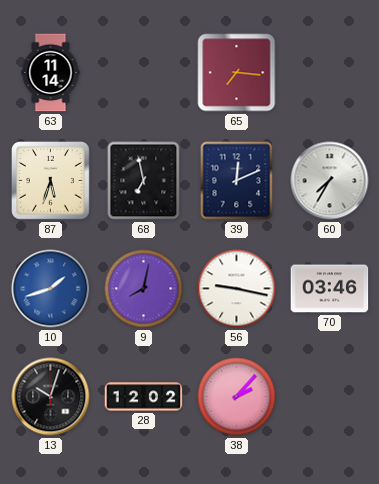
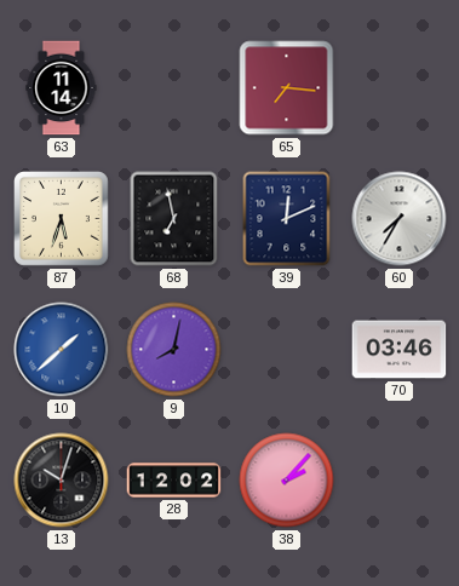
10: 1:42 -> 1:38 (62, 350)
56: 9:17 -> none (237, 289)
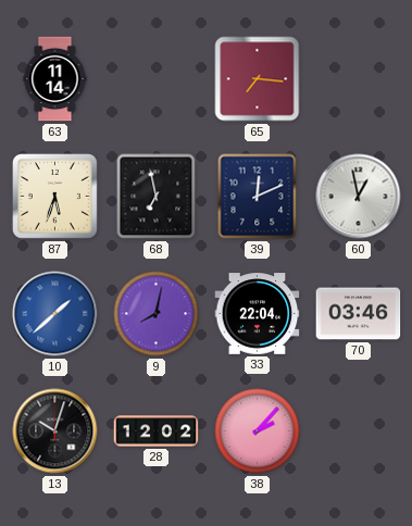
60: 7:35 -> 12:58 (359, 197)
33: none -> 22:04 (258, 314)
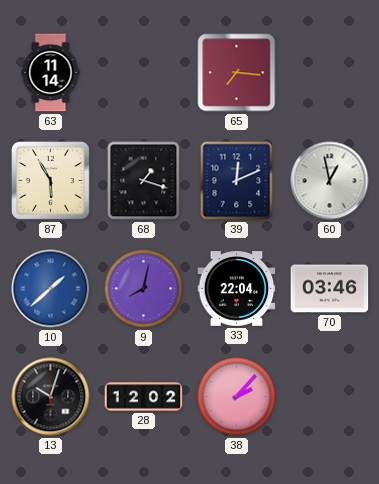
87: 5:33 -> 5:55 (51, 181)
68: 6:58 -> 1:18 (144, 181)
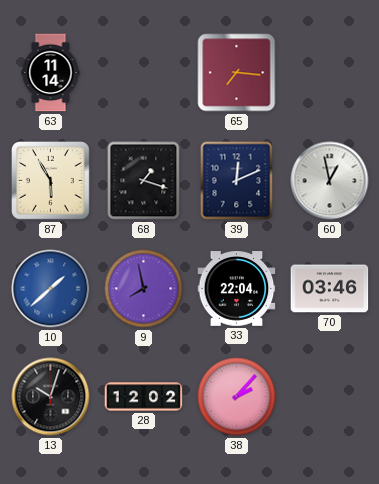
9: 8:02 -> 7:58 (144, 289)
